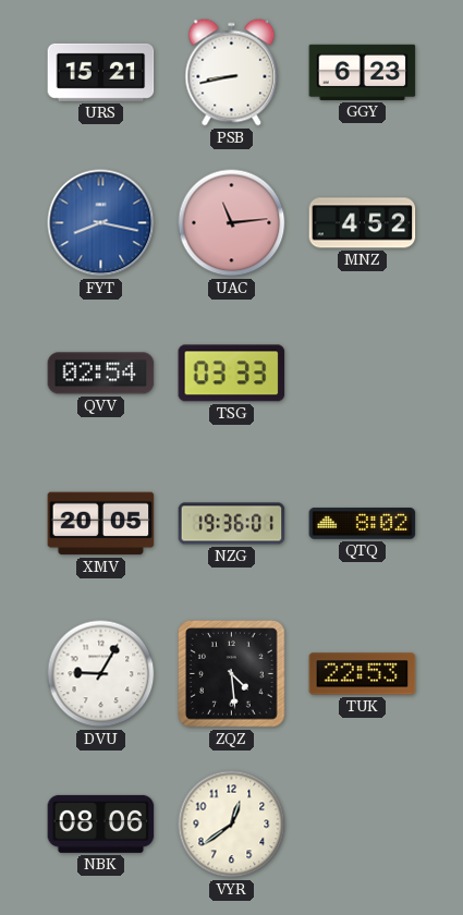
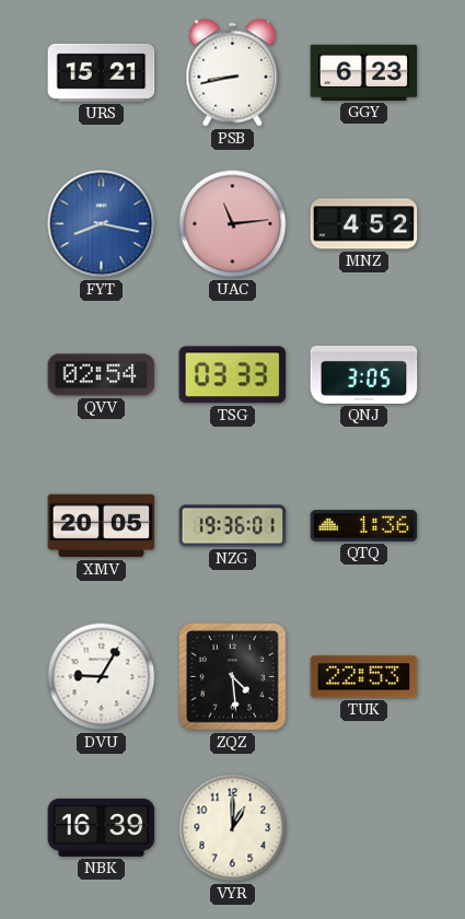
QNJ: none -> 3:05 (364, 374)
QTQ: 8:02 -> 1:36 (364, 526)
NBK: 08:06 -> 16:39 (102, 827)
VYR: 12:39 -> 1:00 (233, 828)
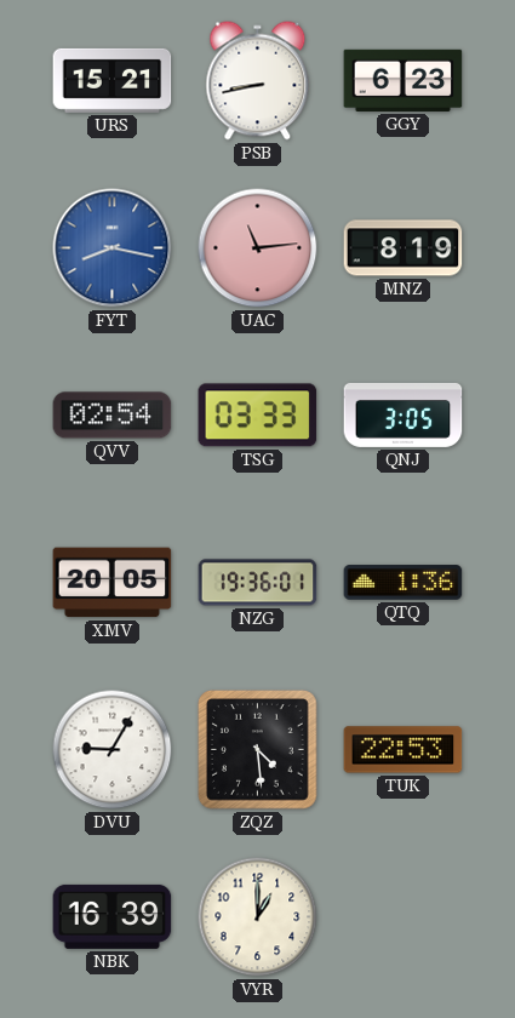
MNZ: 4:52 -> 8:19 (404, 248)
